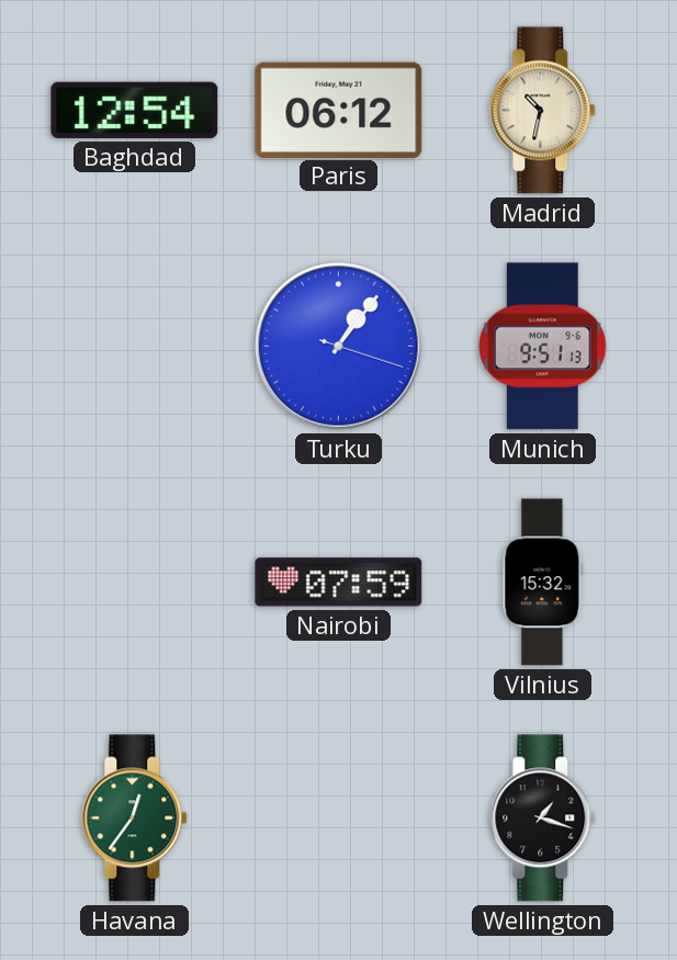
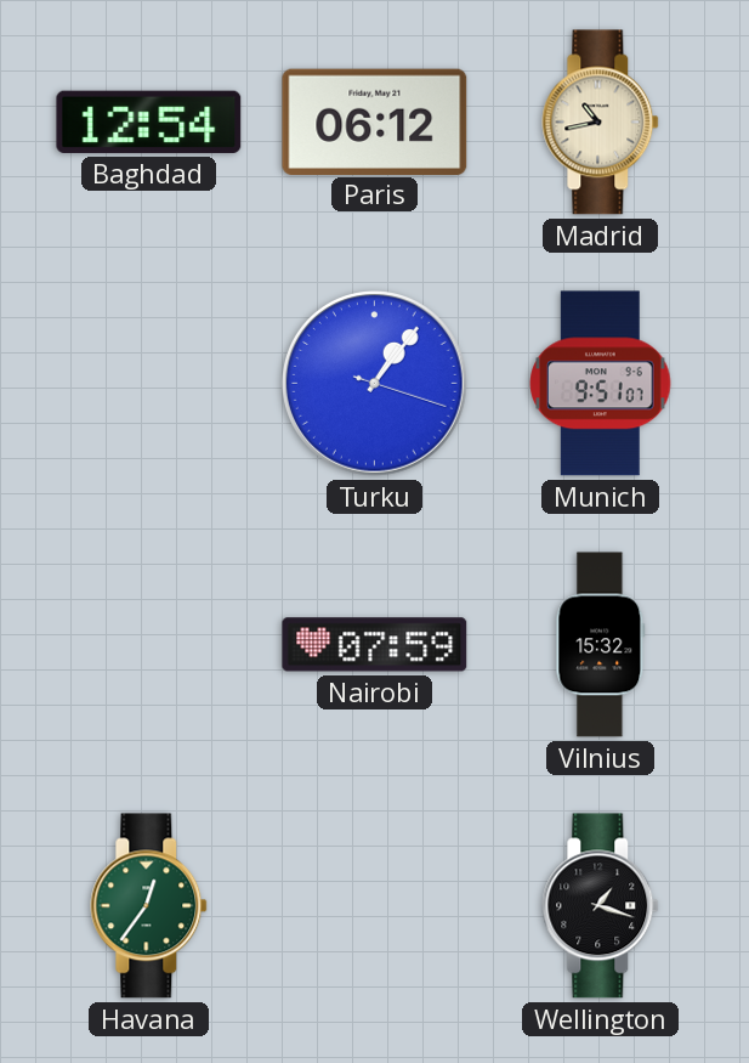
Madrid: 10:32 -> 10:43 (601, 123)
Munich: 9:51:13 -> 9:51:07 (601, 384)
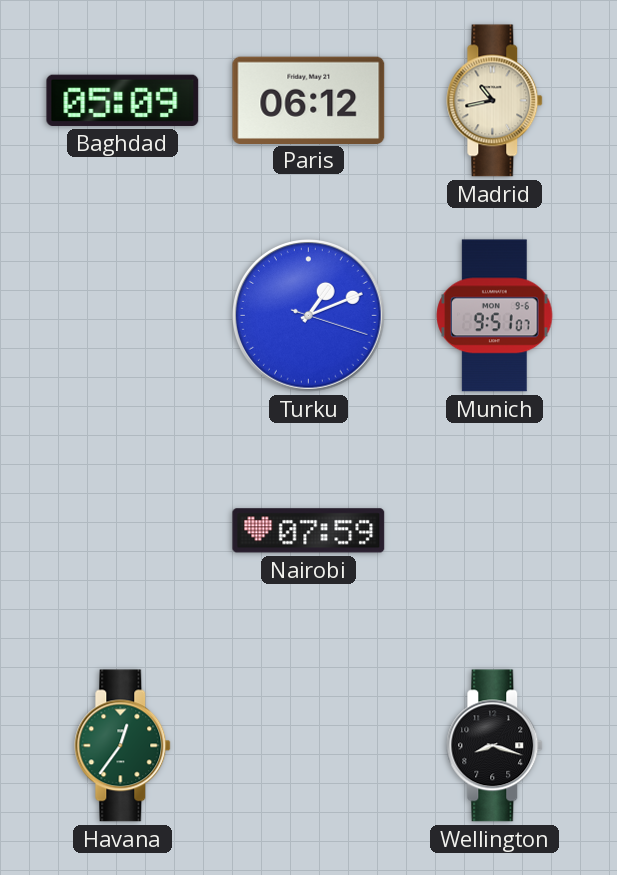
Baghdad: 12:54 -> 05:09 (123, 100)
Turku: 1:06 -> 1:11 (309, 316)
Vilnius: 15:32 -> none (601, 645)
Wellington: 1:18 -> 8:18 (495, 746)
